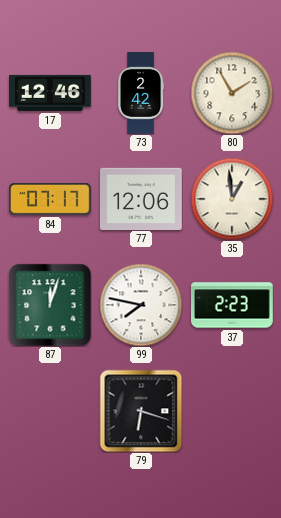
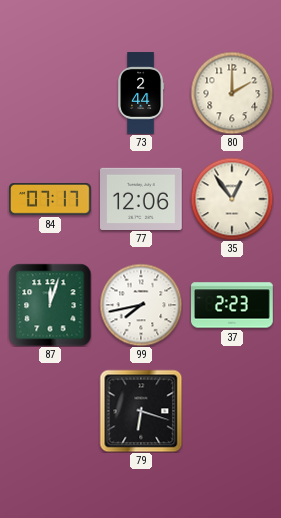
17: 12:46 -> none (51, 93)
73: 2:42 -> 2:44 (142, 93)
80: 1:55 -> 2:00 (232, 93)
35: 12:59 -> 12:54 (232, 199)
99: 7:47 -> 7:43 (141, 305)
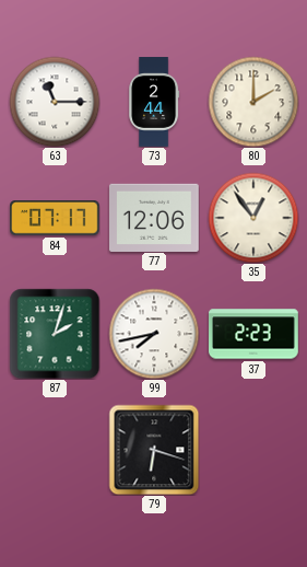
63: none -> 11:15 (55, 102)
87: 12:03 -> 2:03 (55, 334)
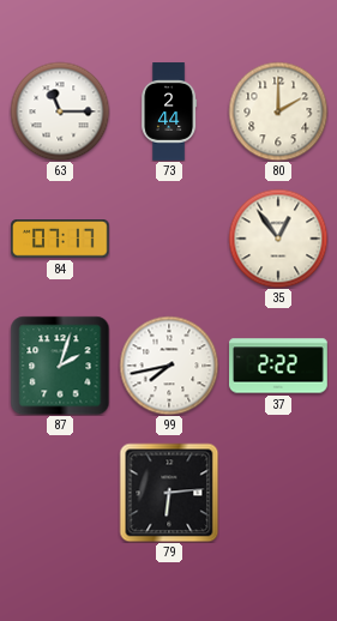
77: 12:06 -> none (155, 217)
37: 2:23 -> 2:22 (278, 366)
79: 6:18 -> 6:14 (169, 493)
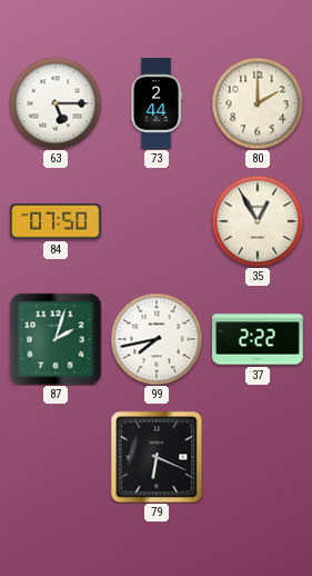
63: 11:15 -> 5:15 (56, 103)
84: 07:17 -> 07:50 (57, 222)
35: 12:54 -> 12:55 (258, 221)
79: 6:14 -> 6:19 (157, 457)
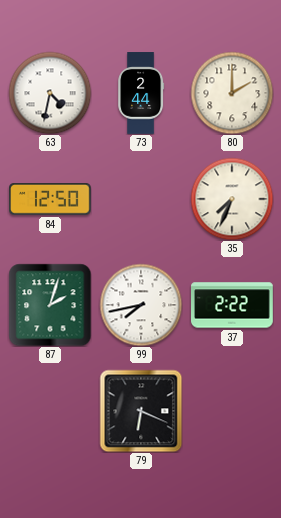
63: 5:15 -> 4:32 (50, 93)
84: 07:50 -> 12:50 (51, 200)
35: 12:55 -> 7:34 (232, 199)
